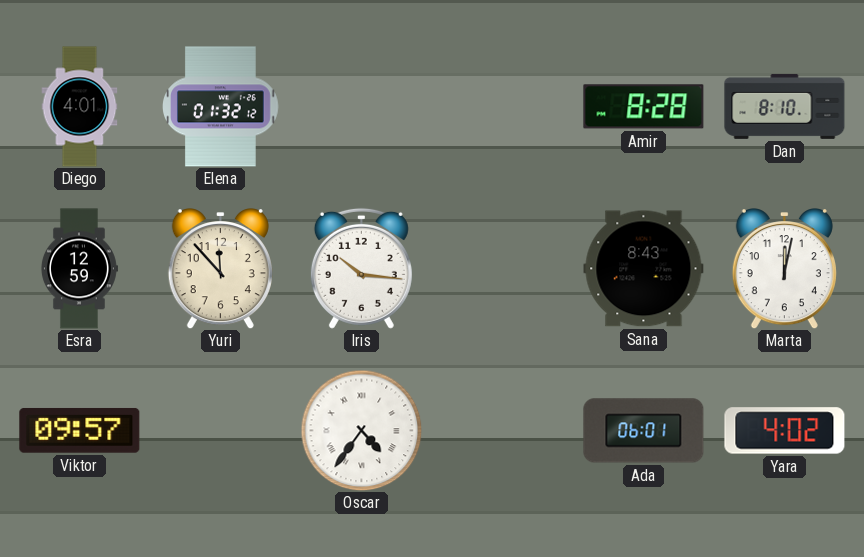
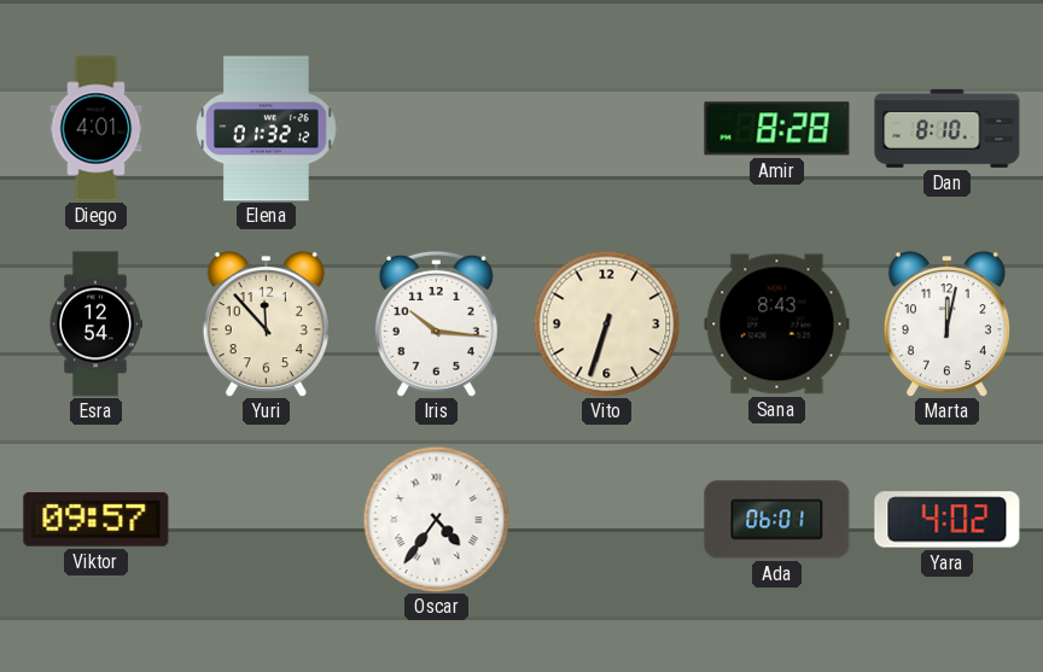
Esra: 12:59 -> 12:54 (95, 325)
Vito: none -> 6:33 (606, 323)
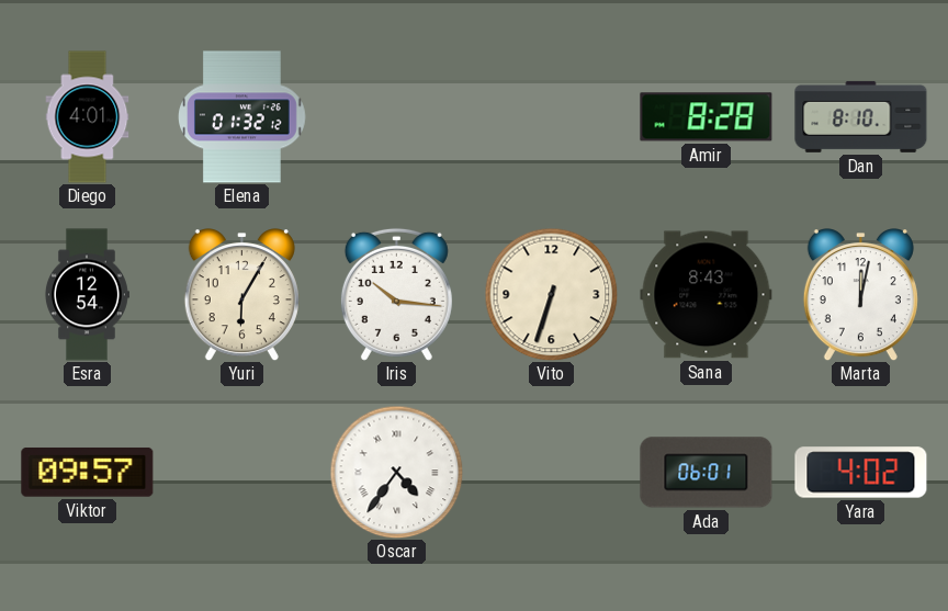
Yuri: 11:53 -> 6:05 (241, 295)
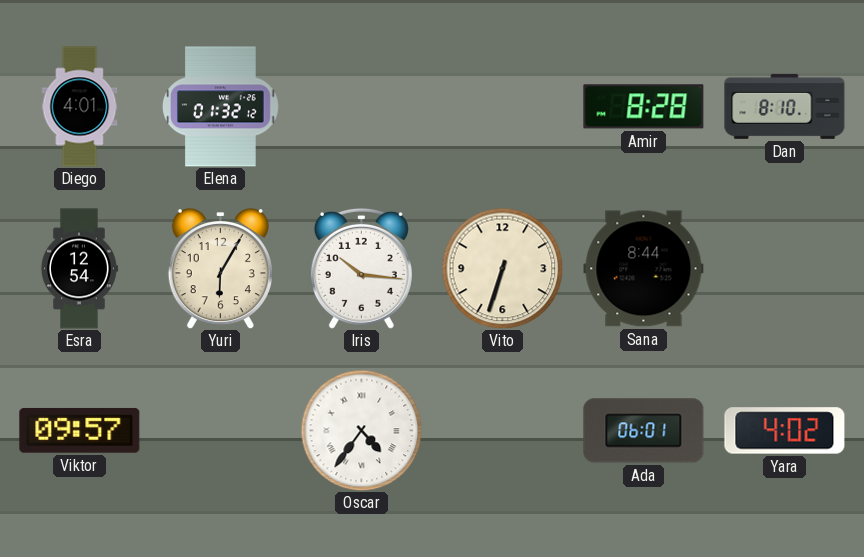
Sana: 8:43 -> 8:44 (644, 269)
Marta: 12:02 -> none (860, 295)
